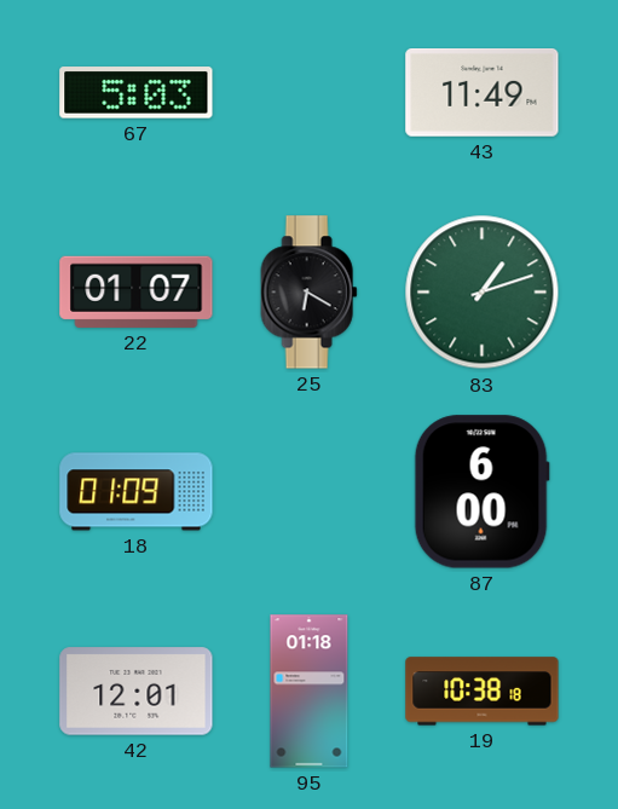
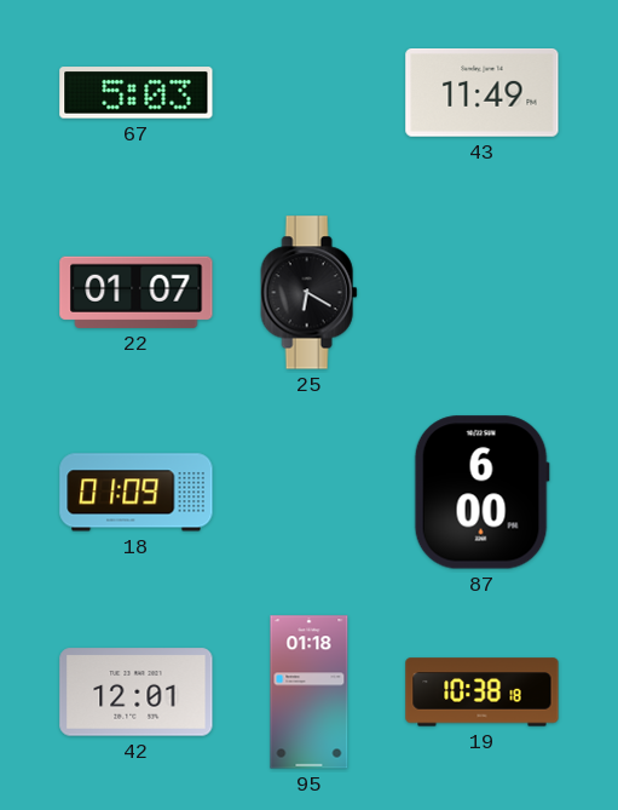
83: 1:12 -> none (483, 293)
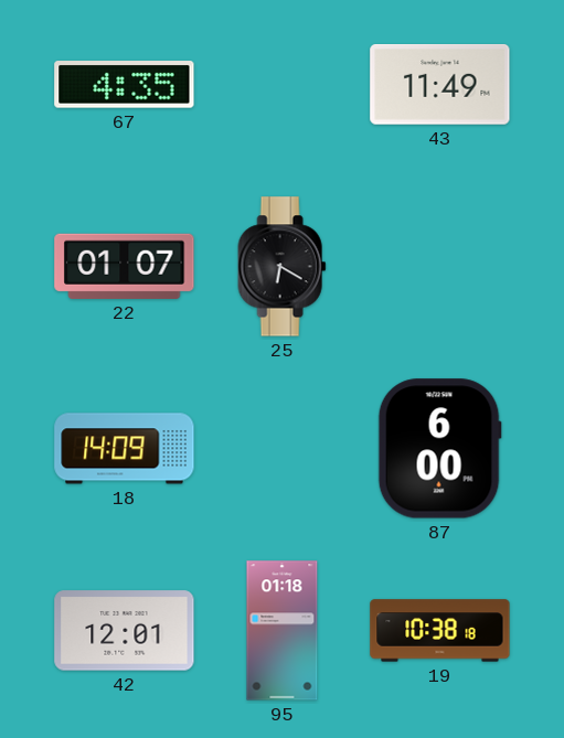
67: 5:03 -> 4:35 (125, 85)
18: 01:09 -> 14:09 (125, 449)
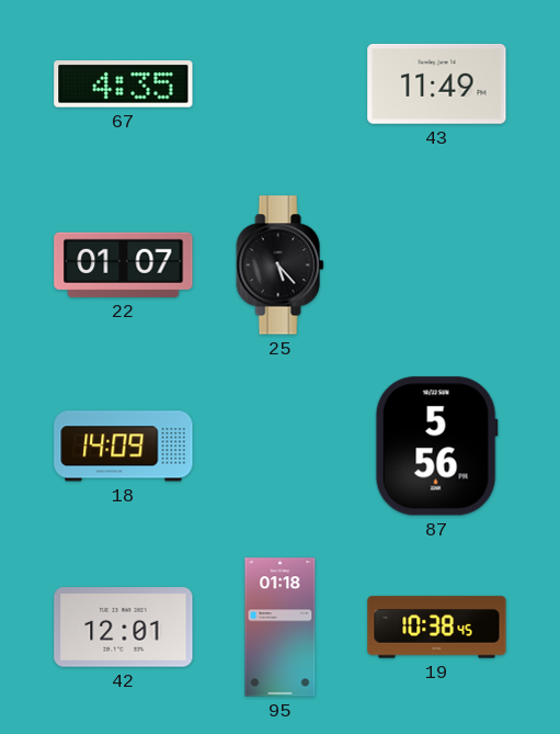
25: 6:20 -> 5:23 (281, 266)
87: 6:00 -> 5:56 (436, 447)
19: 10:38:18 -> 10:38:45 (437, 628)
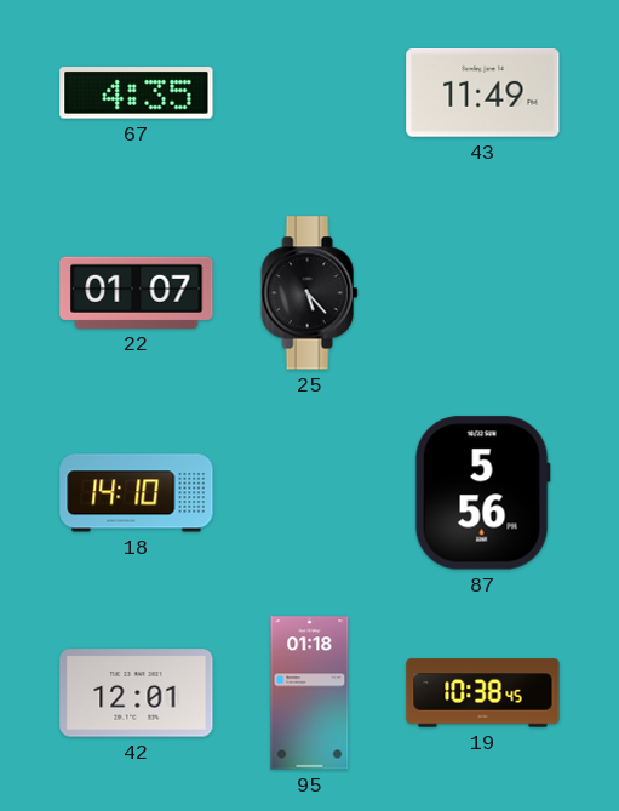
18: 14:09 -> 14:10 (137, 493)
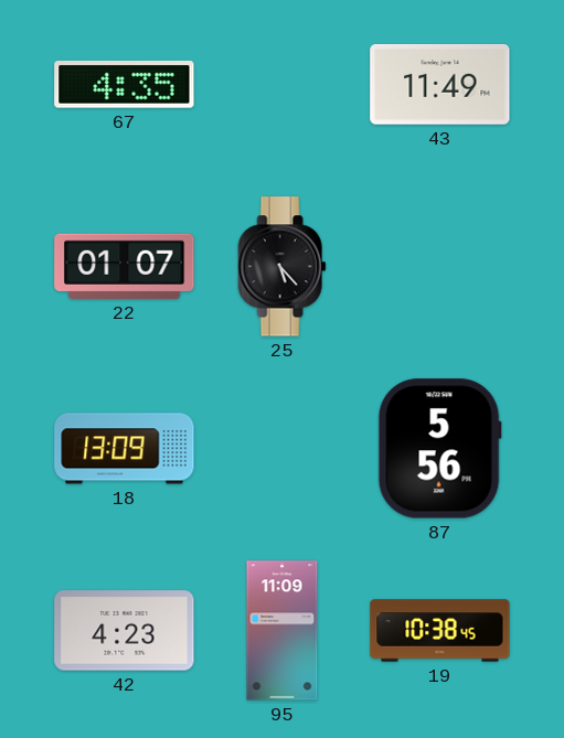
18: 14:10 -> 13:09 (125, 449)
42: 12:01 -> 4:23 (125, 631)
95: 01:18 -> 11:09 (283, 631)
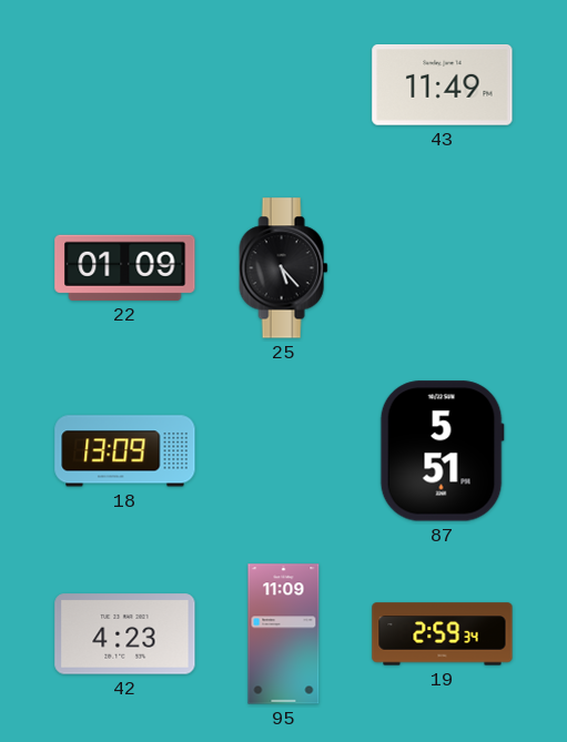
67: 4:35 -> none (125, 85)
22: 01:07 -> 01:09 (125, 267)
87: 5:56 -> 5:51 (442, 451)
19: 10:38 -> 2:59 (443, 634)
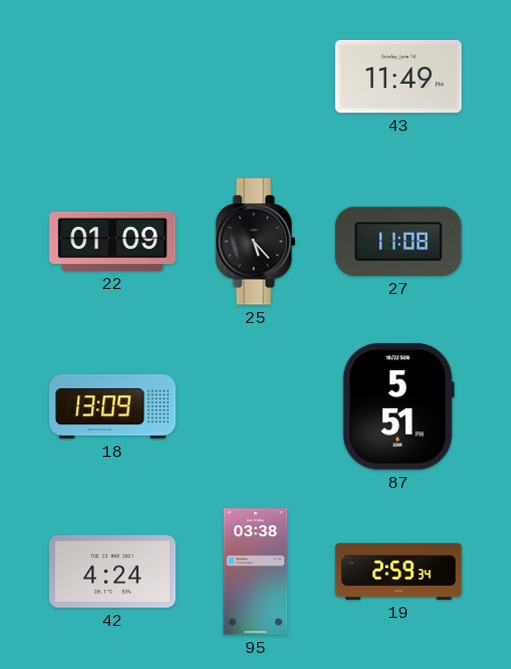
27: none -> 11:08 (399, 241)
42: 4:23 -> 4:24 (113, 572)
95: 11:09 -> 03:38 (256, 572)
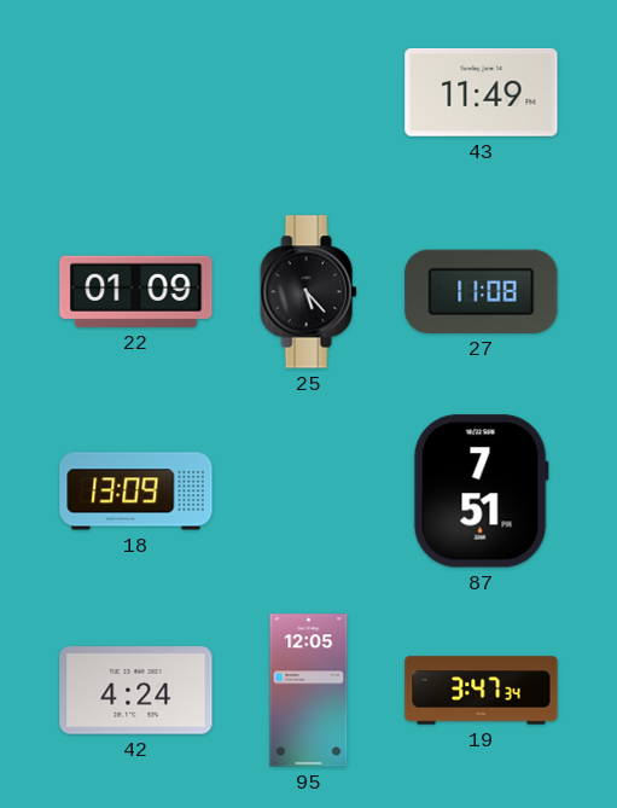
87: 5:51 -> 7:51 (481, 492)
95: 03:38 -> 12:05 (309, 691)
19: 2:59 -> 3:47 (482, 691)
